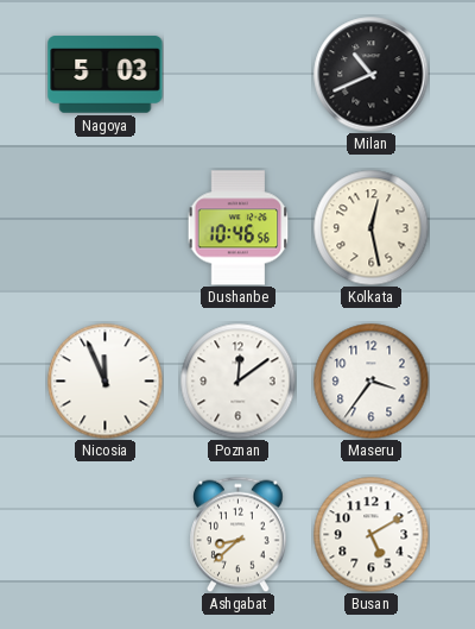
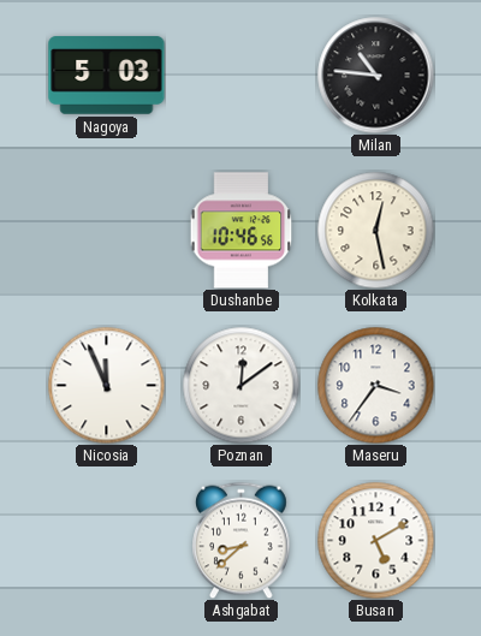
Milan: 10:41 -> 10:46 (376, 76)
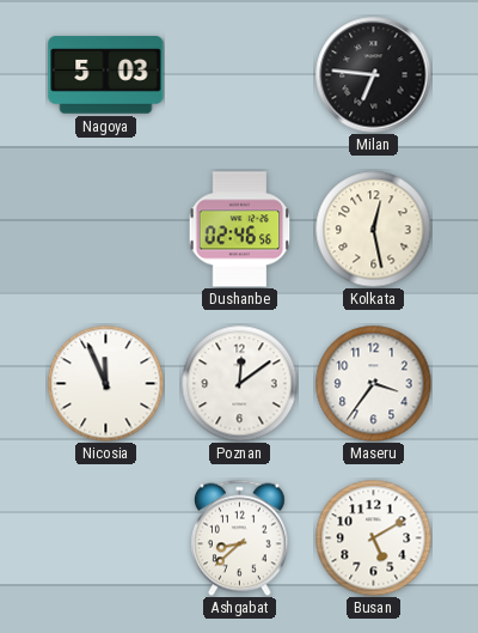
Milan: 10:46 -> 6:46 (374, 75)
Dushanbe: 10:46 -> 02:46 (240, 230)
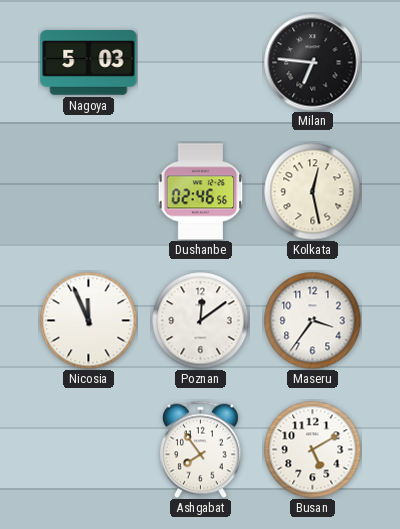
Ashgabat: 8:38 -> 7:54 (201, 449)
